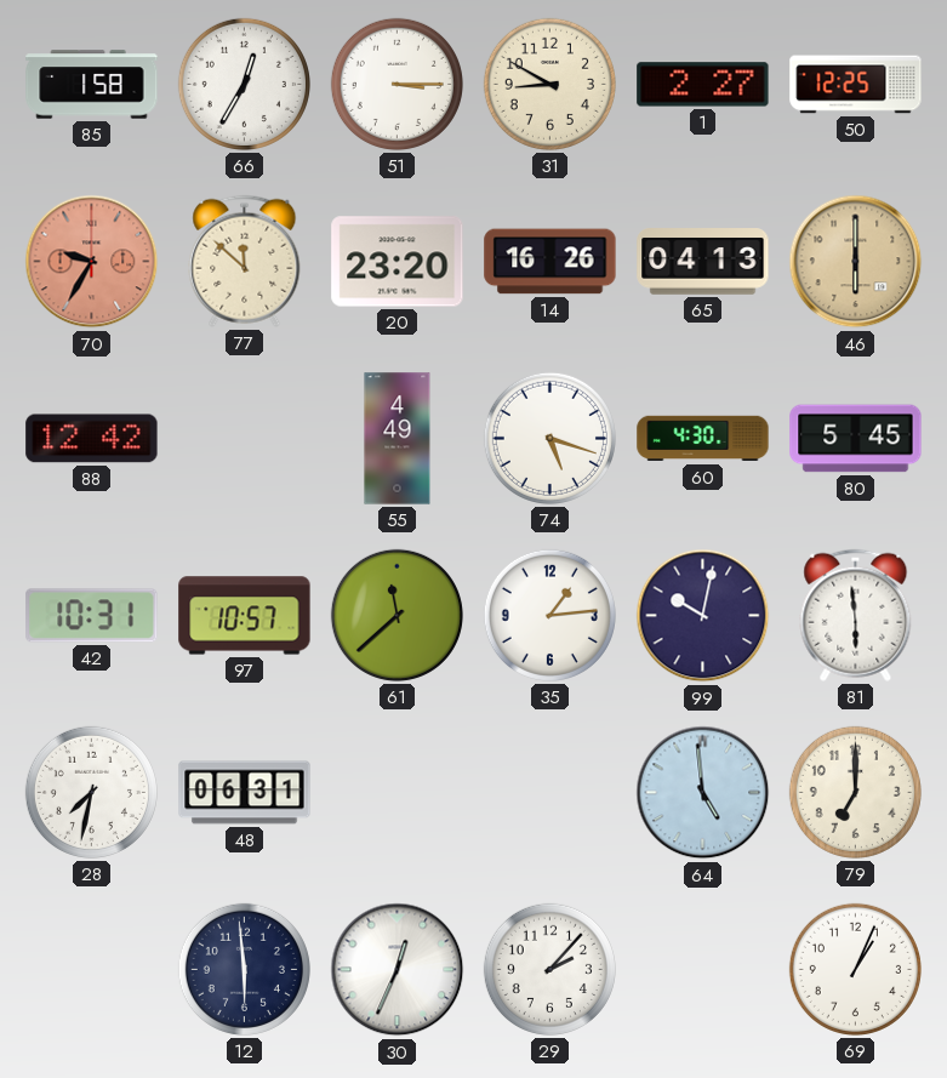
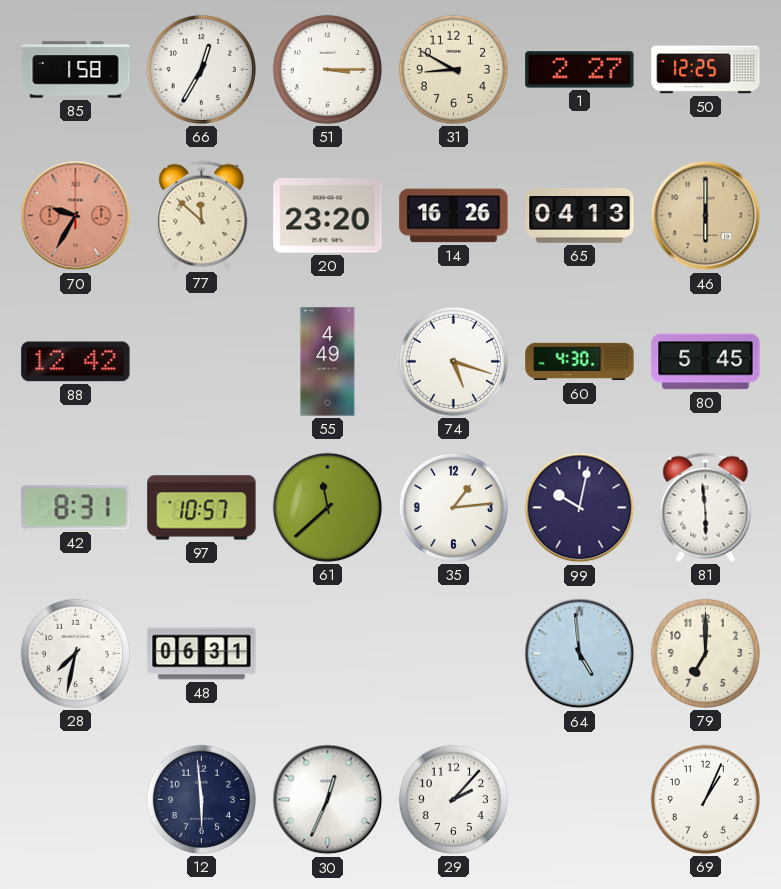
42: 10:31 -> 8:31 (76, 508)
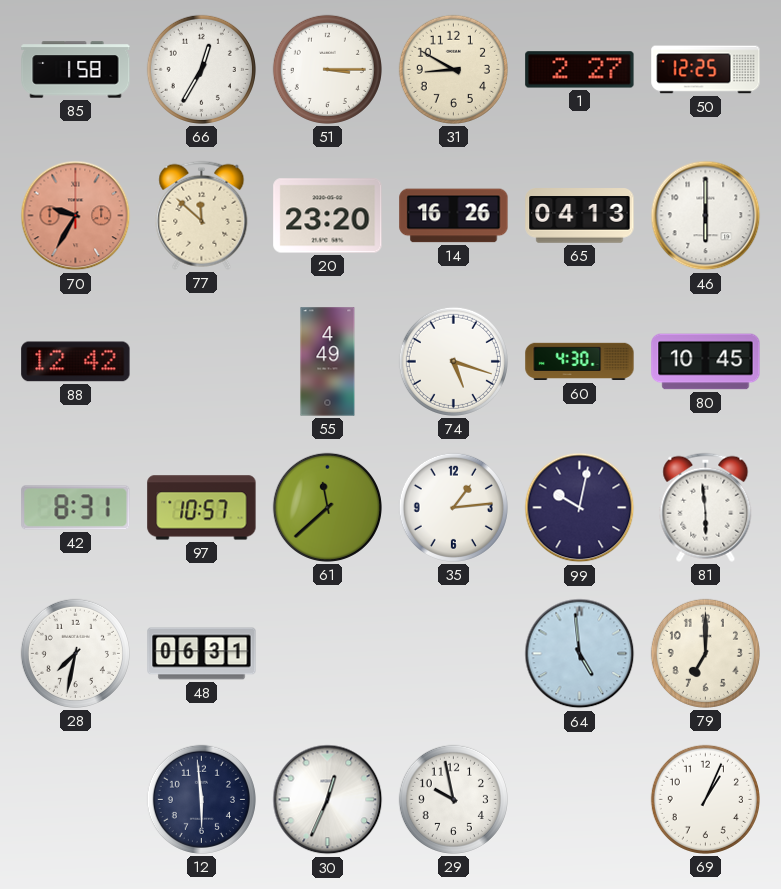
46 dial: champagne -> white (706, 216)
80: 5:45 -> 10:45 (706, 362)
29: 2:07 -> 9:58 (453, 799)
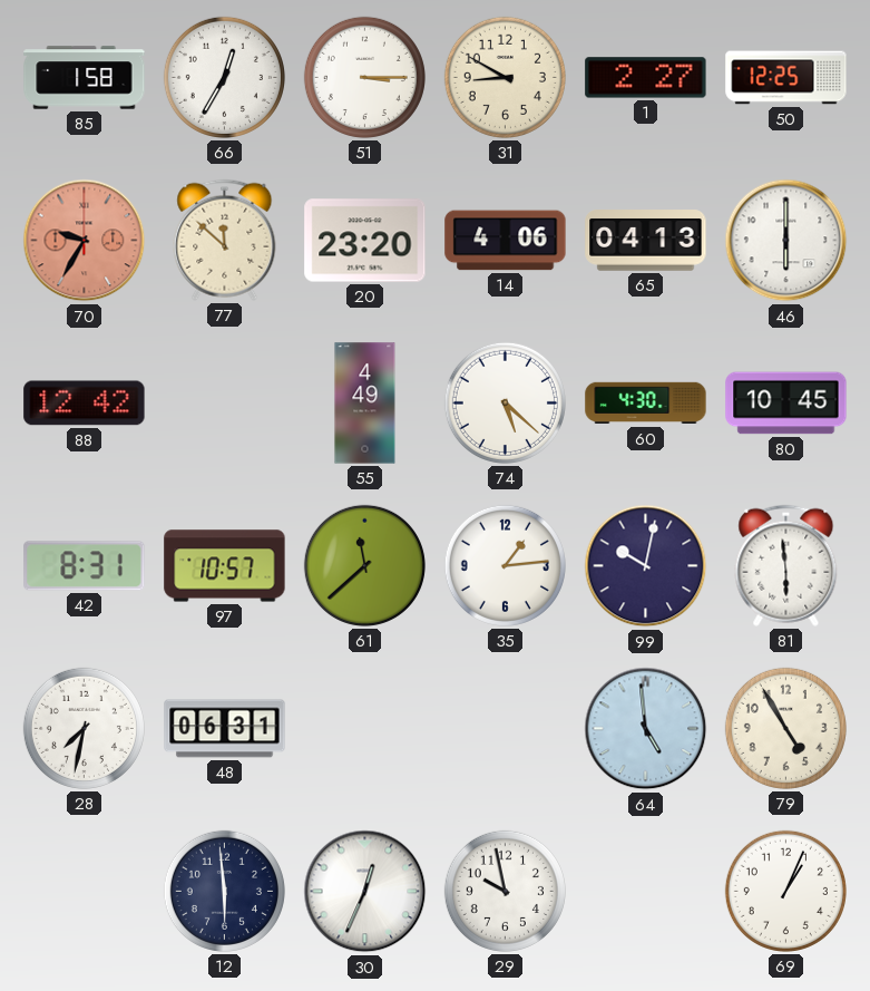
14: 16:26 -> 4:06 (506, 241)
74: 5:18 -> 5:22 (505, 402)
79: 7:00 -> 4:55 (785, 728)
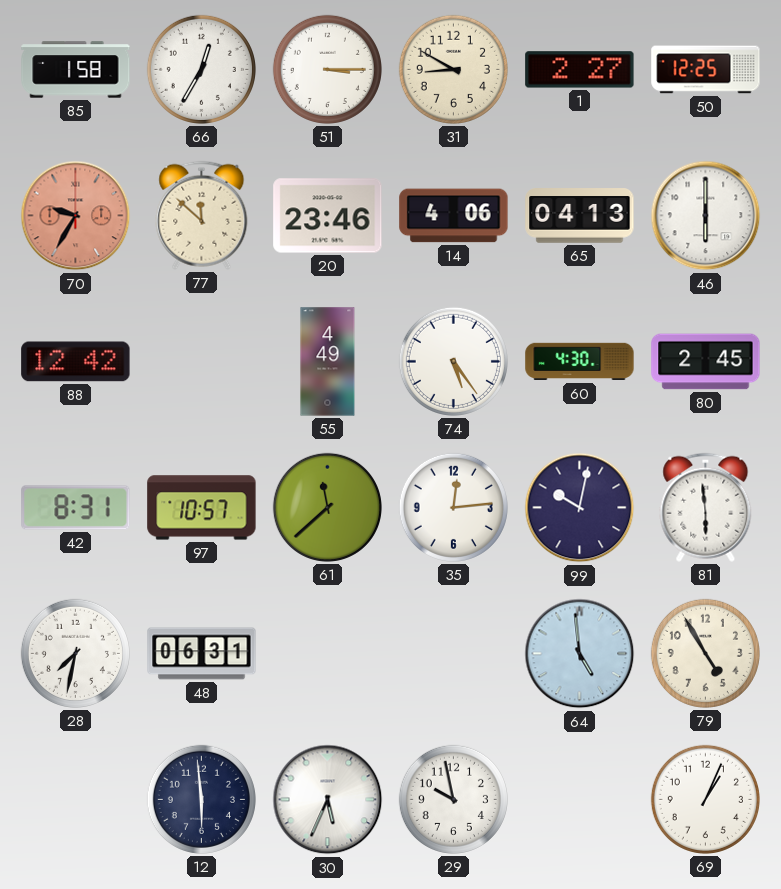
20: 23:20 -> 23:46 (328, 216)
74: 5:22 -> 5:24 (453, 361)
80: 10:45 -> 2:45 (706, 362)
35: 1:14 -> 12:14 (453, 507)
30: 12:34 -> 5:34 (328, 800)
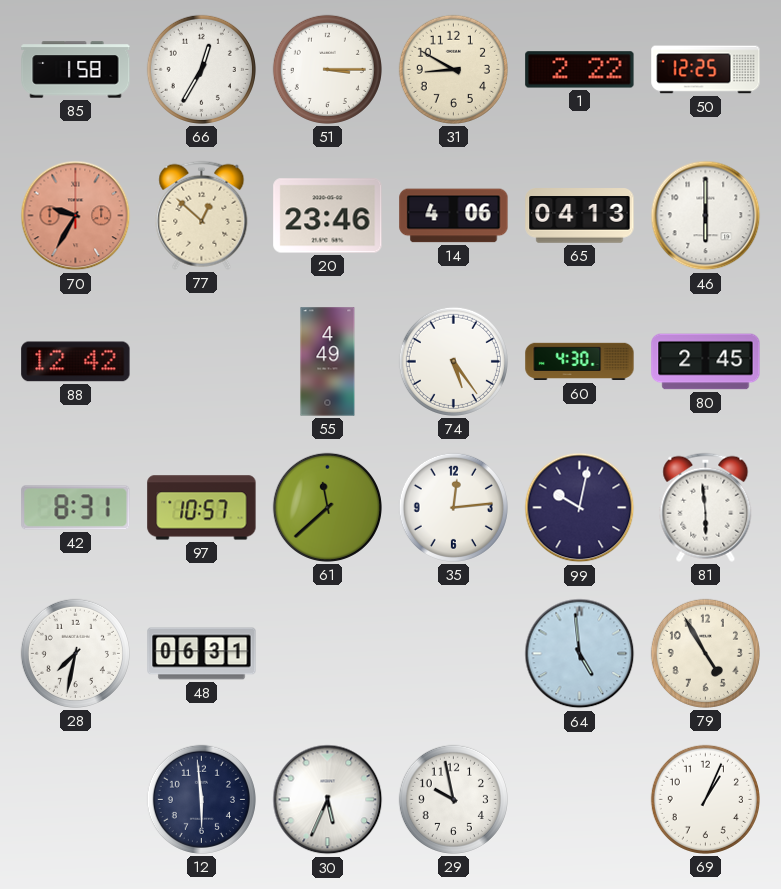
1: 2:27 -> 2:22 (580, 70)
77: 11:52 -> 12:52 (202, 215)
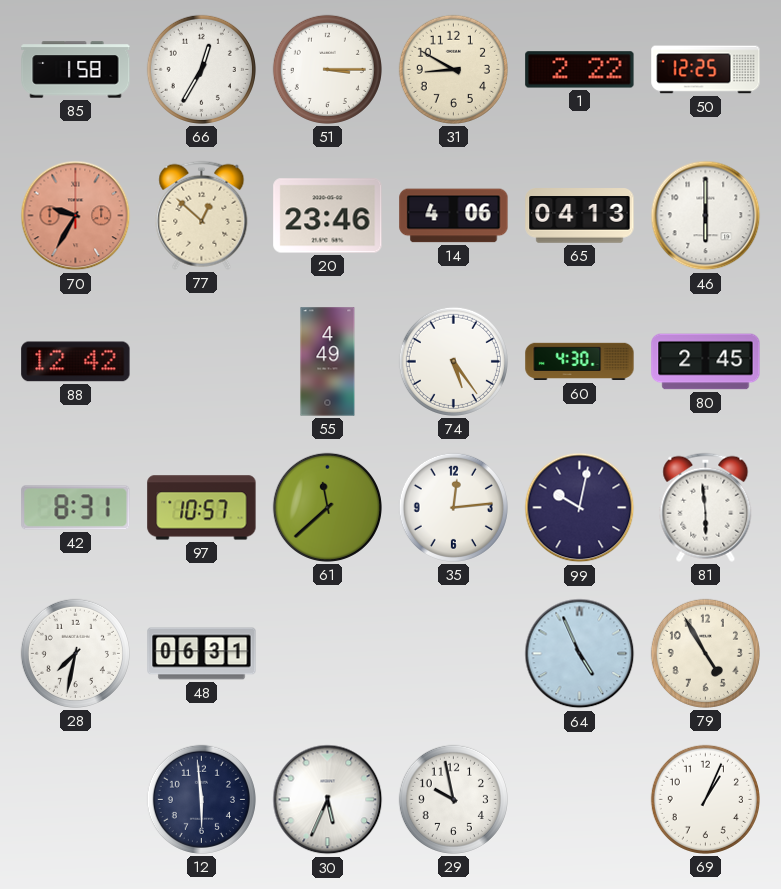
64: 4:59 -> 4:56 (580, 654)
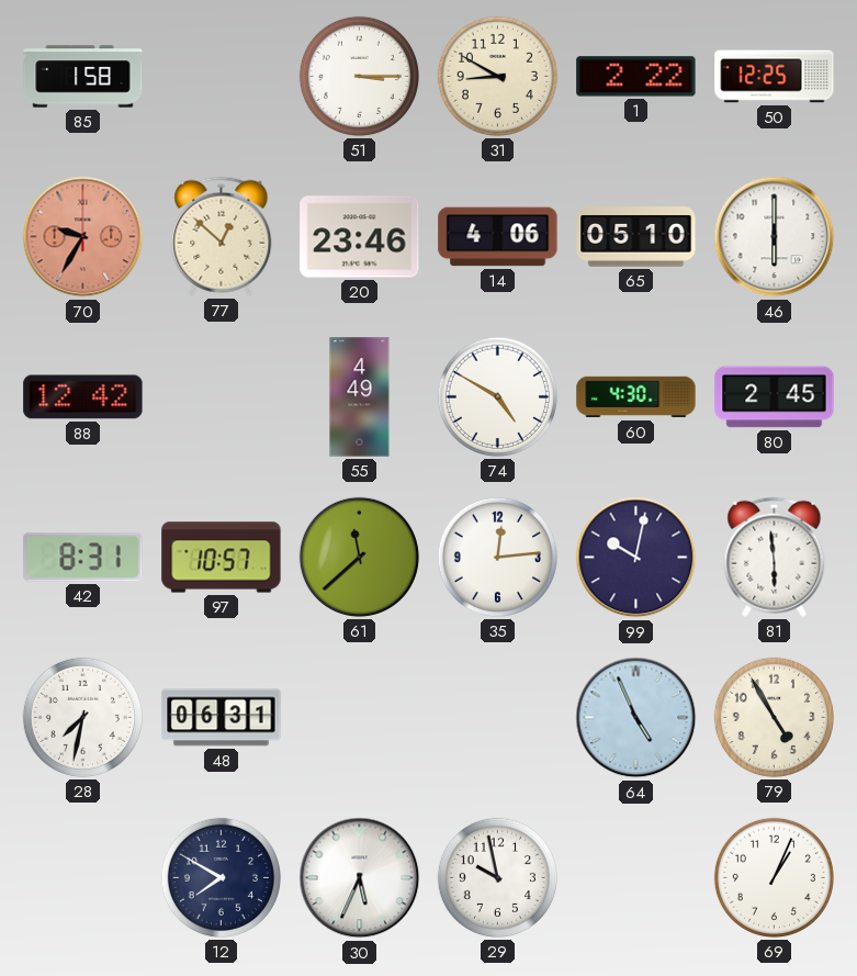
66: 12:35 -> none (201, 69)
65: 04:13 -> 05:10 (636, 237)
74: 5:24 -> 4:50 (497, 396)
12: 5:59 -> 7:50 (221, 877)
